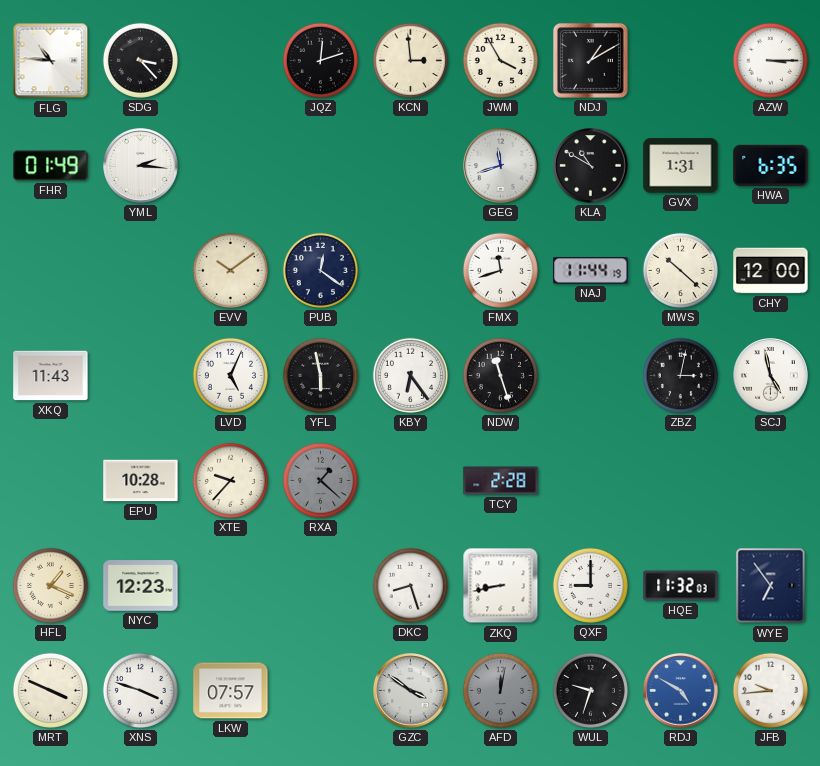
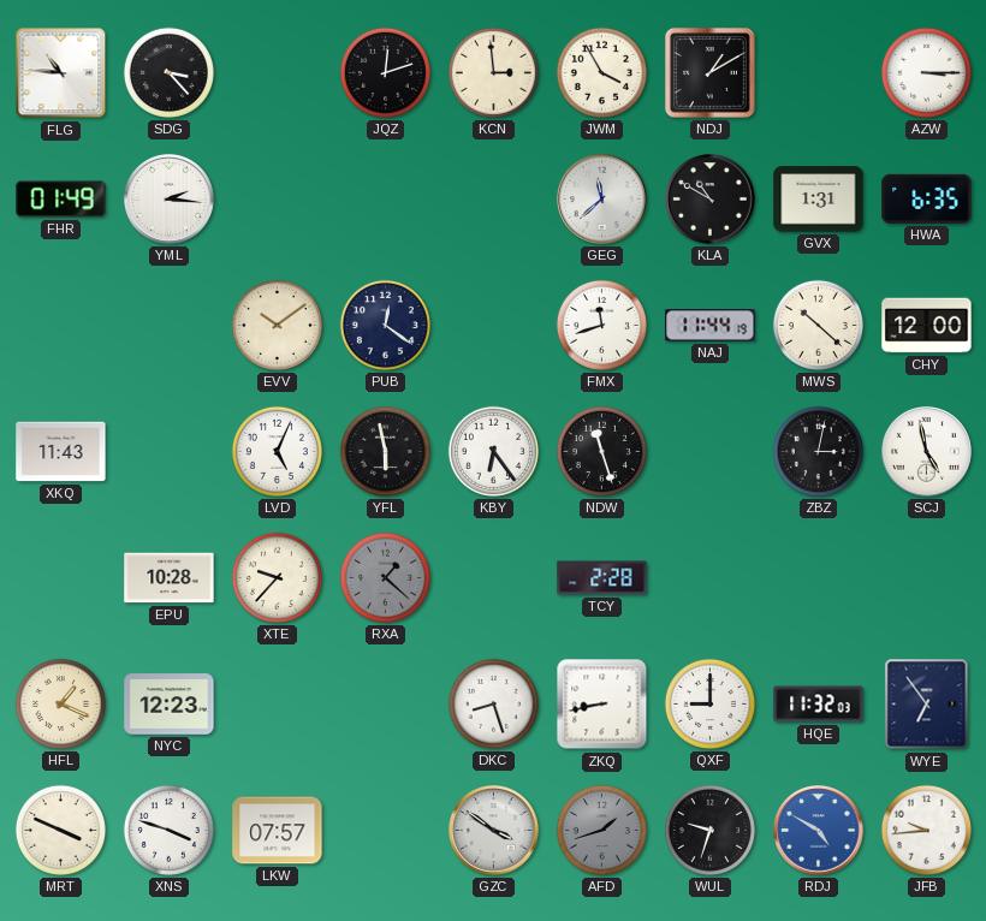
GEG: 11:42 -> 11:38 (602, 200)
AFD: 12:02 -> 1:42 (601, 830)
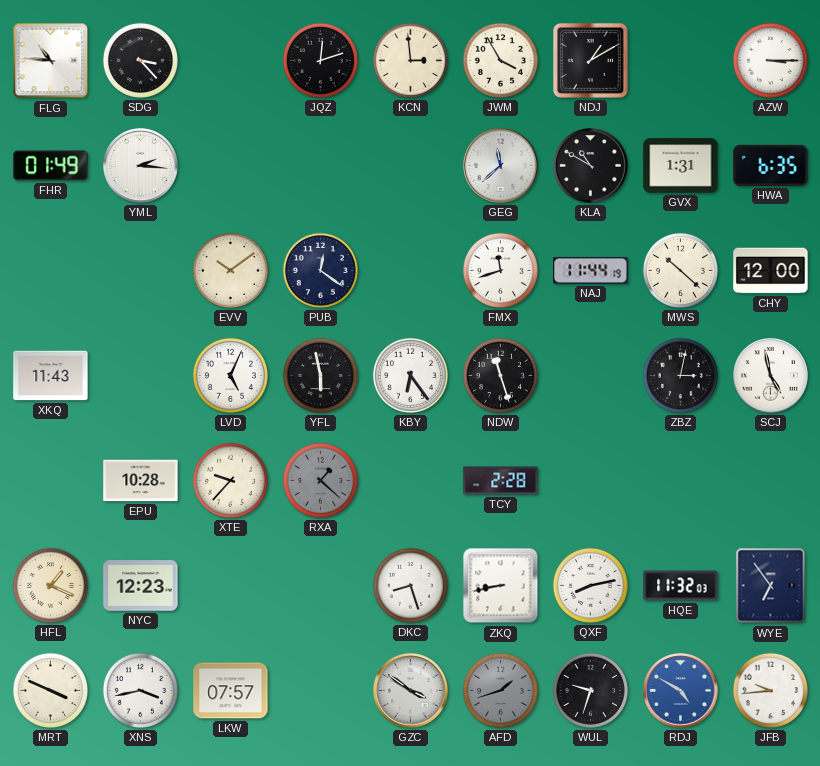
QXF: 9:00 -> 8:13 (590, 585)
XNS: 3:48 -> 3:43 (140, 690)
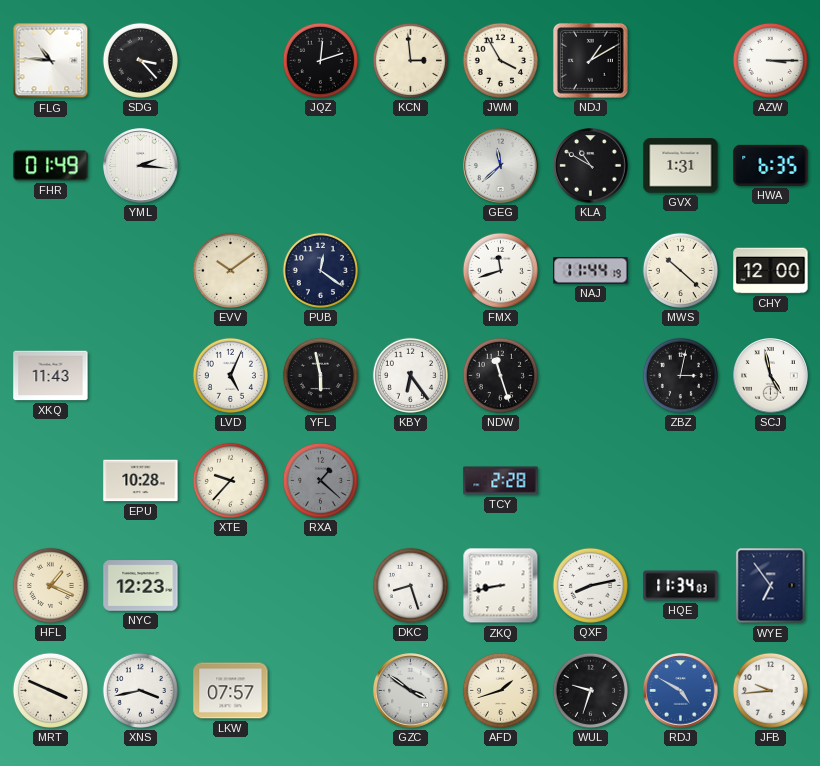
HQE: 11:32 -> 11:34 (681, 586)
AFD dial: grey -> cream (500, 690)
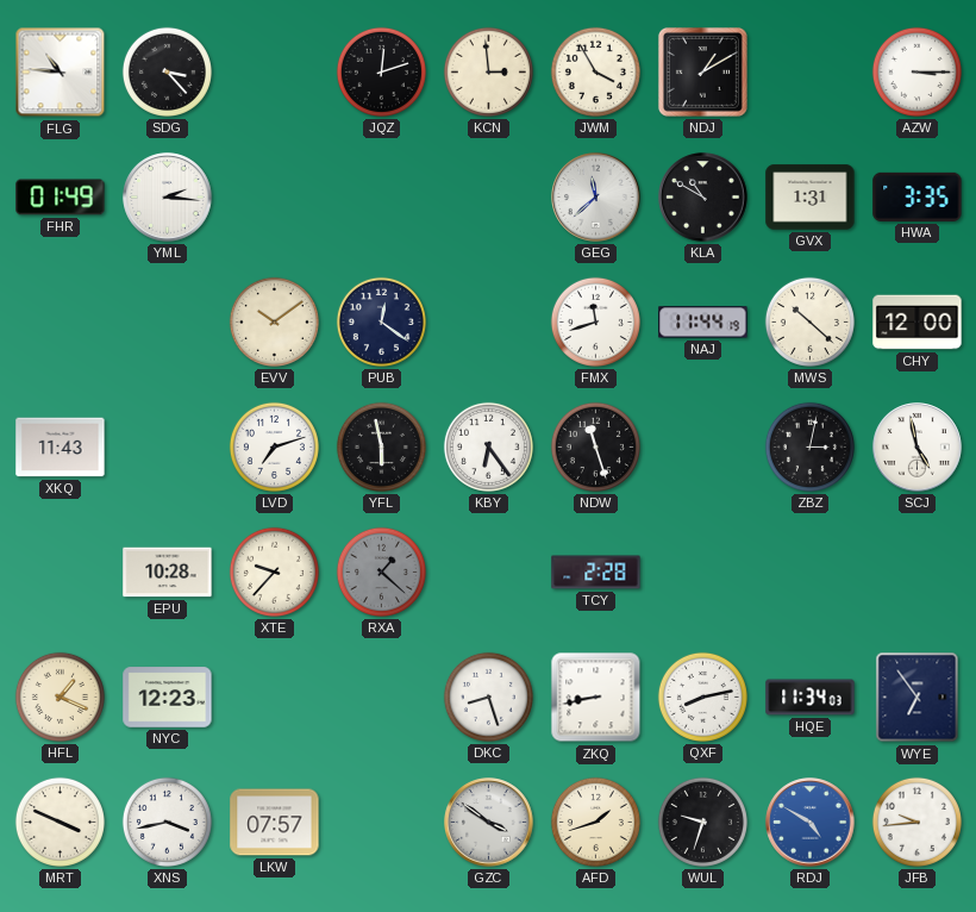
HWA: 6:35 -> 3:35 (918, 196)
LVD: 5:04 -> 7:12 (274, 446)
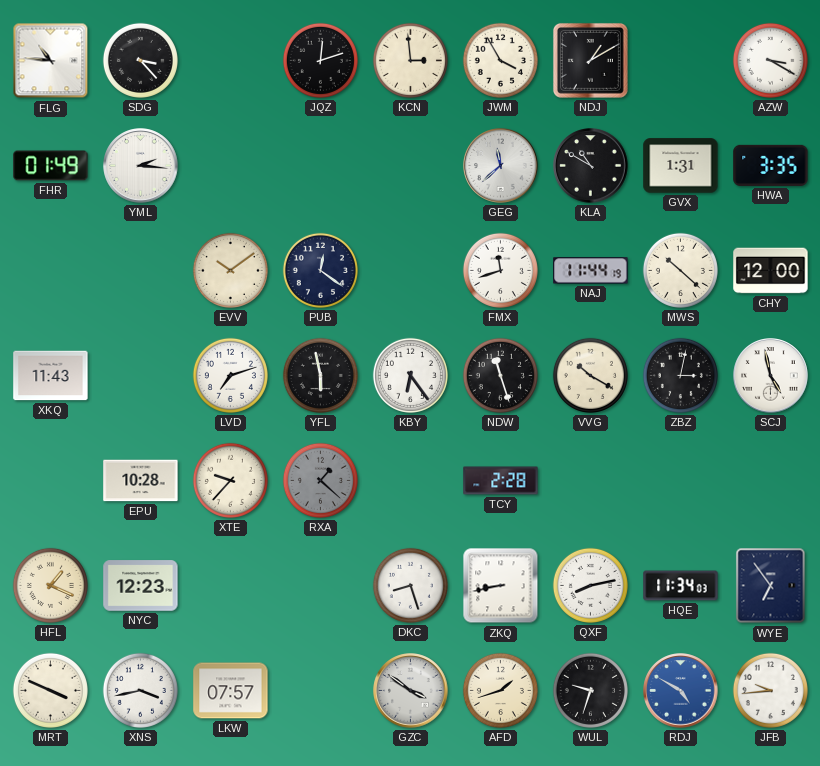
AZW: 3:15 -> 3:20 (770, 60)
VVG: none -> 10:20 (590, 375)
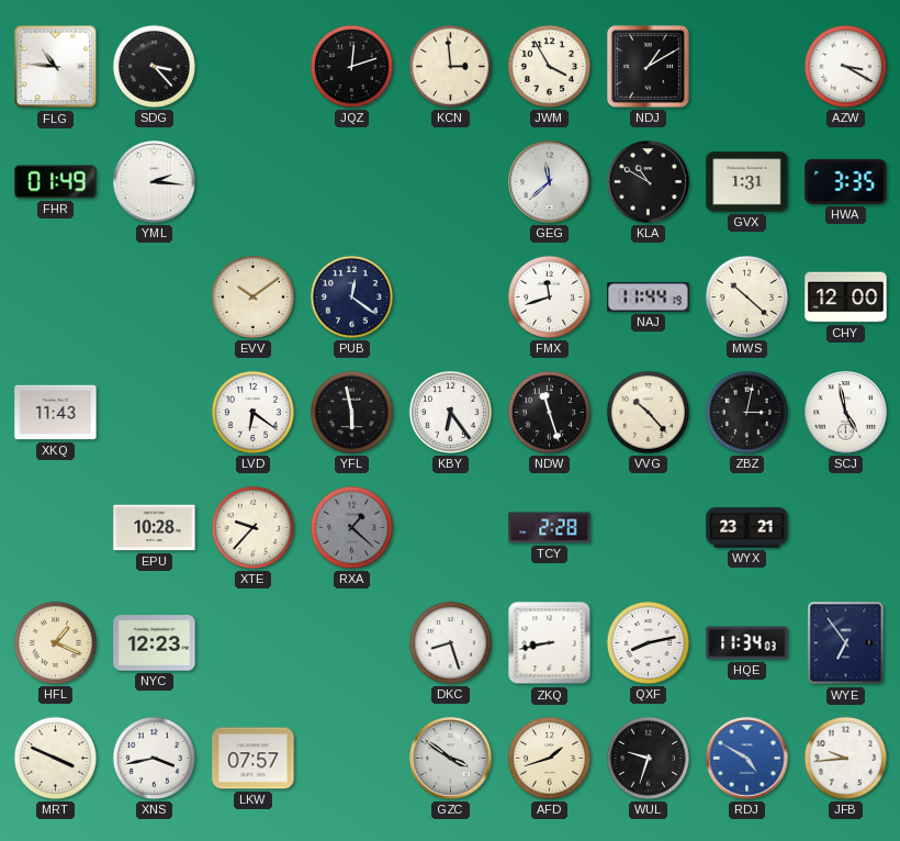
LVD: 7:12 -> 6:21 (252, 412)
VVG: 10:20 -> 10:23 (648, 412)
WYX: none -> 23:21 (747, 528)
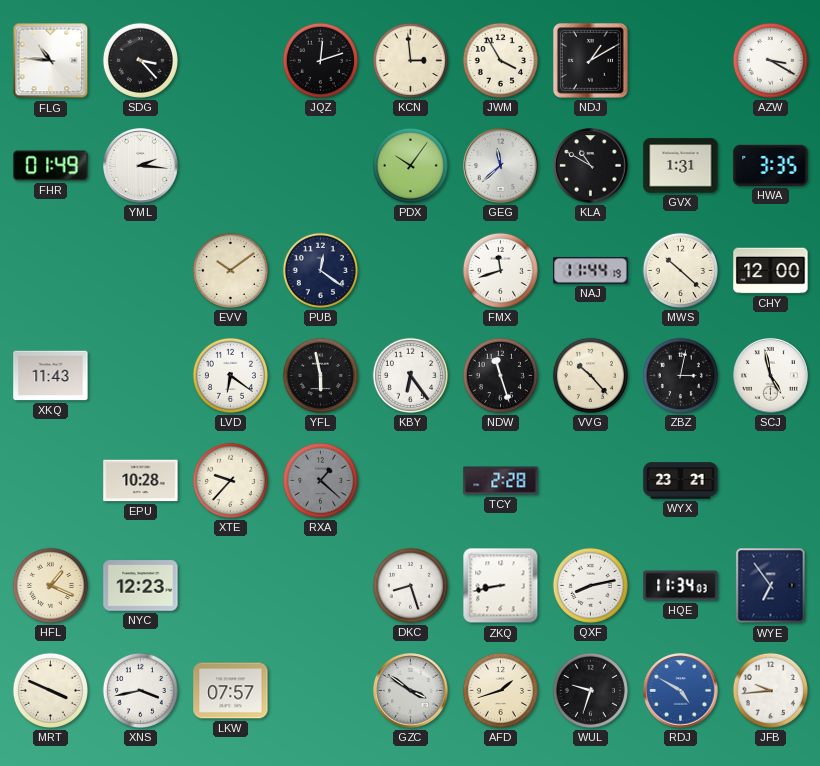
PDX: none -> 10:06 (410, 165)
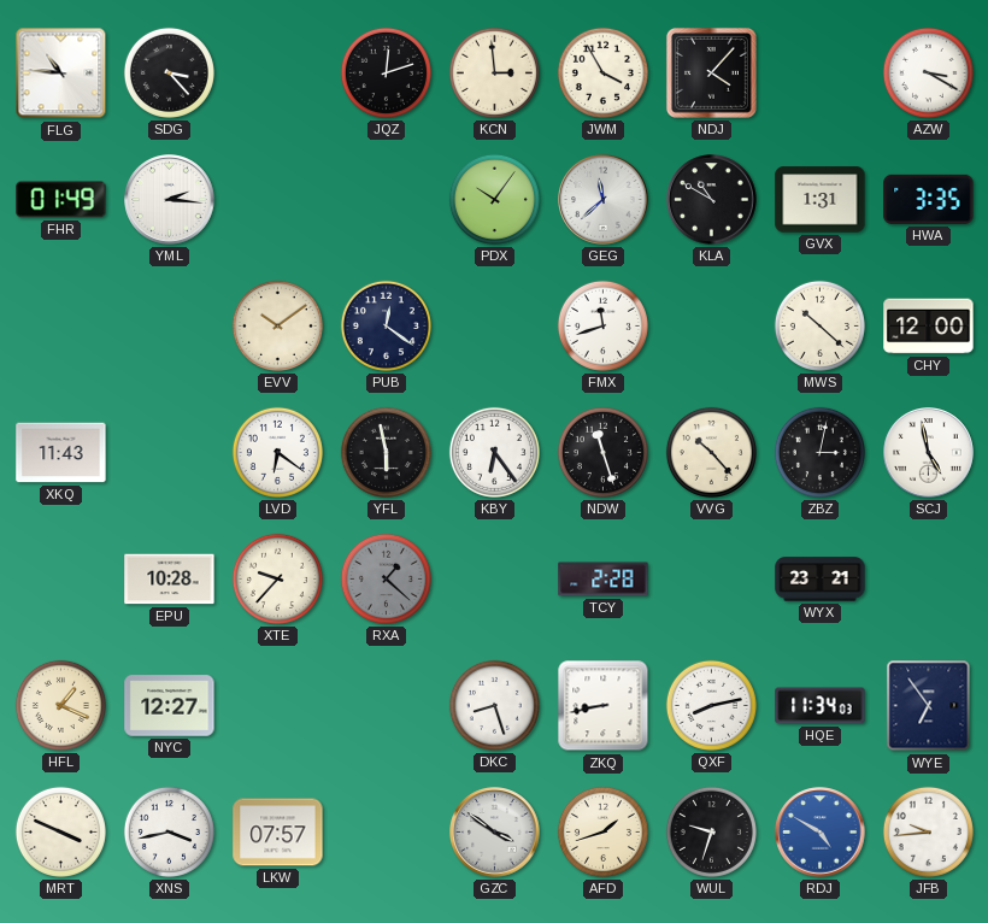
NDJ: 1:10 -> 4:07 (711, 72)
NAJ: 11:44 -> none (591, 271)
NYC: 12:23 -> 12:27 (170, 706)
